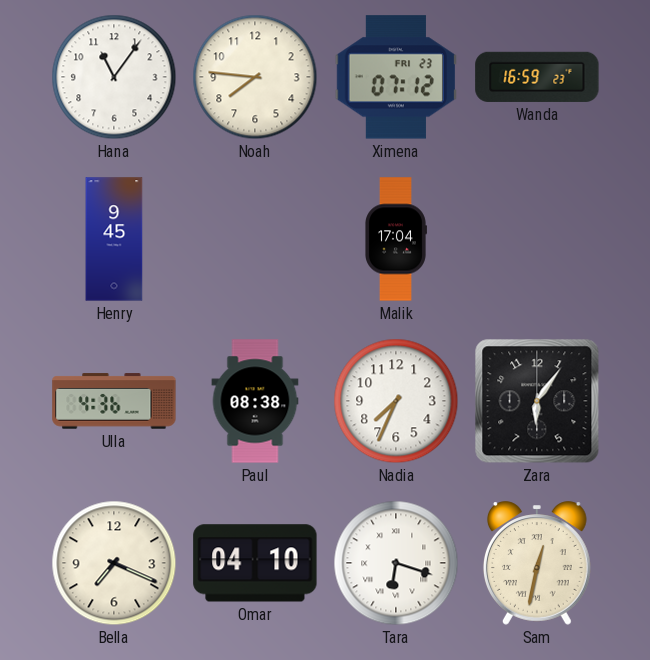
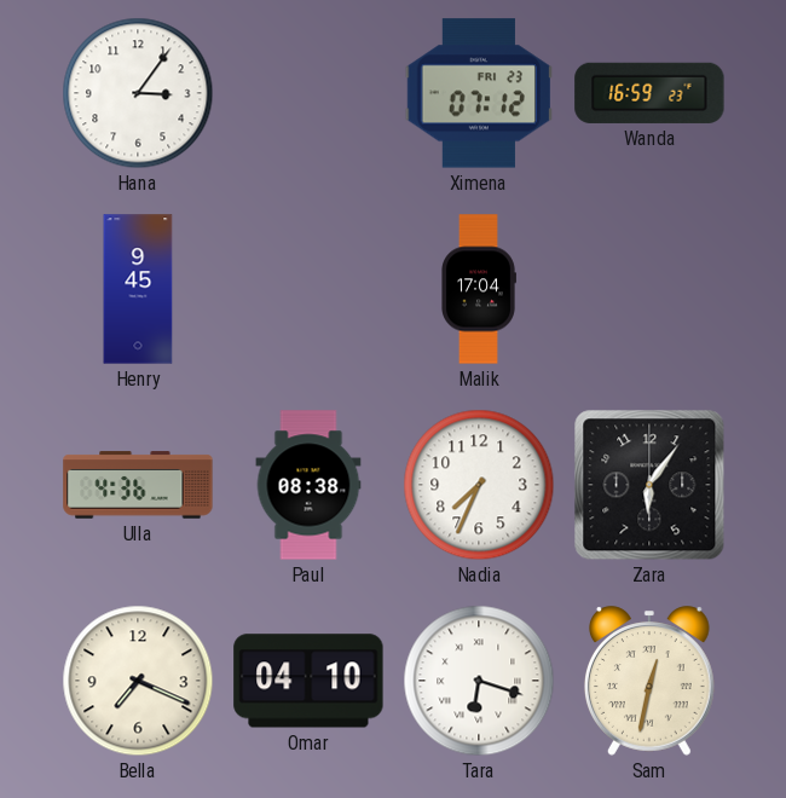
Hana: 11:06 -> 3:06 (138, 93)
Noah: 7:46 -> none (255, 77)
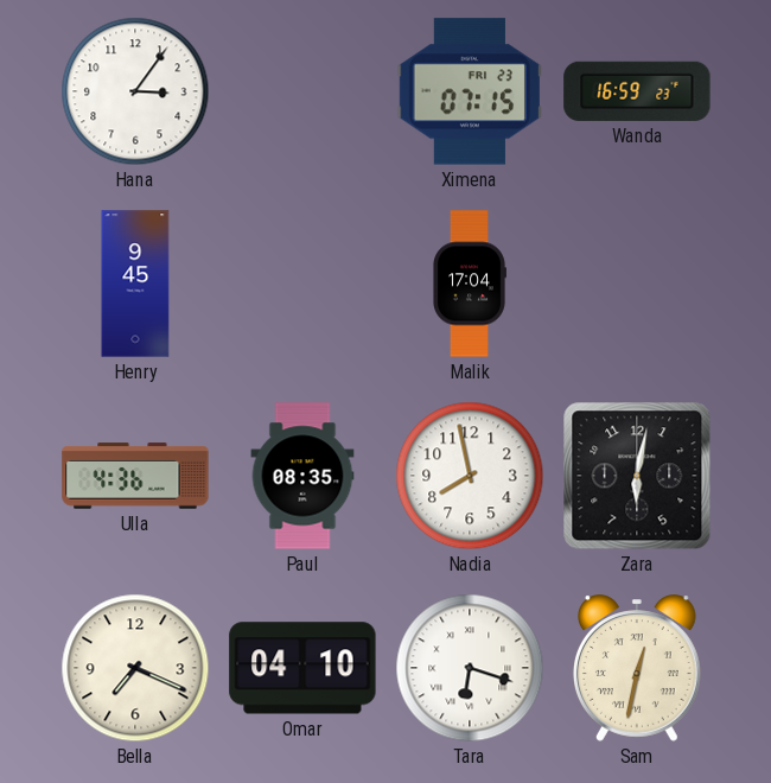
Ximena: 07:12 -> 07:15 (469, 91)
Paul: 08:38 -> 08:35 (302, 476)
Nadia: 7:34 -> 7:58 (470, 476)
Zara: 6:06 -> 6:02 (637, 476)
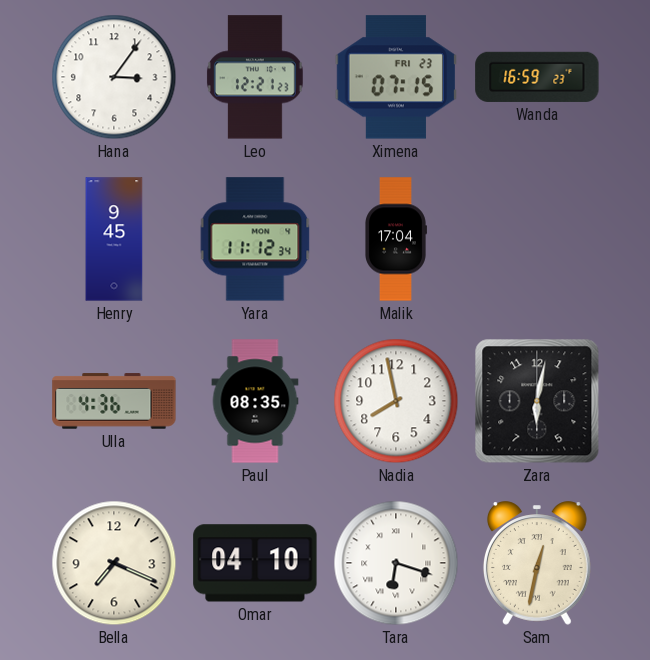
Leo: none -> 12:21 (255, 77)
Yara: none -> 11:12 (255, 239)
